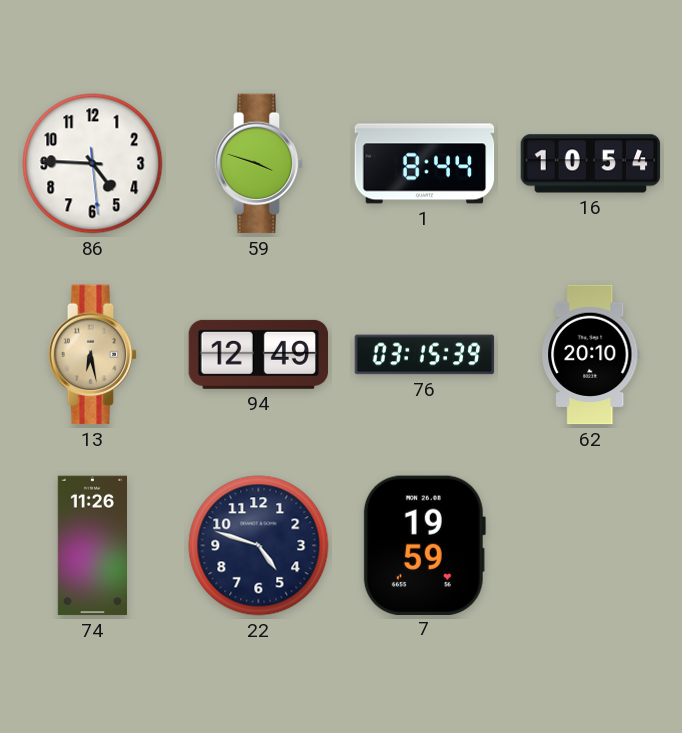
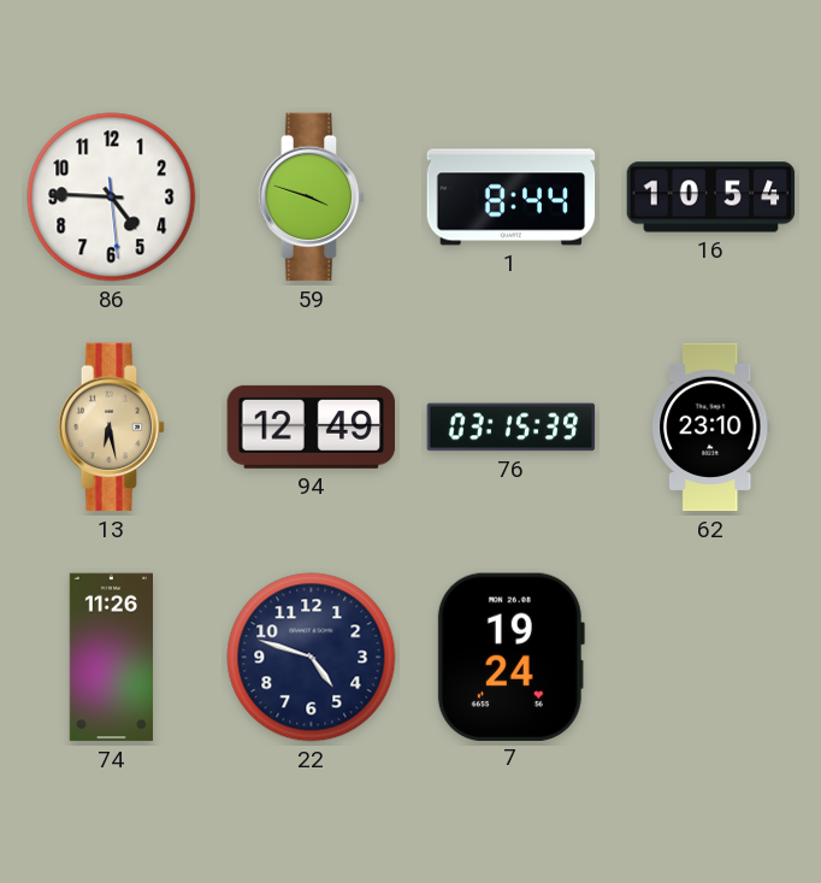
62: 20:10 -> 23:10 (711, 428)
7: 19:59 -> 19:24 (510, 657)
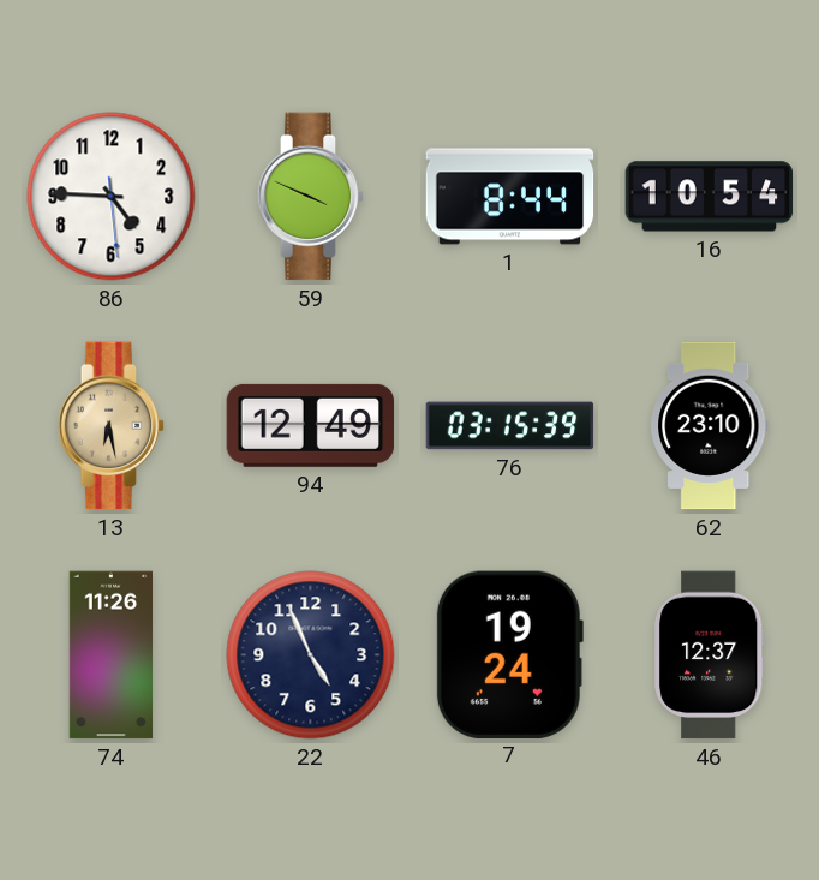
59: 3:48 -> 3:49 (311, 197)
22: 4:48 -> 4:56 (311, 655)
46: none -> 12:37 (710, 655)
